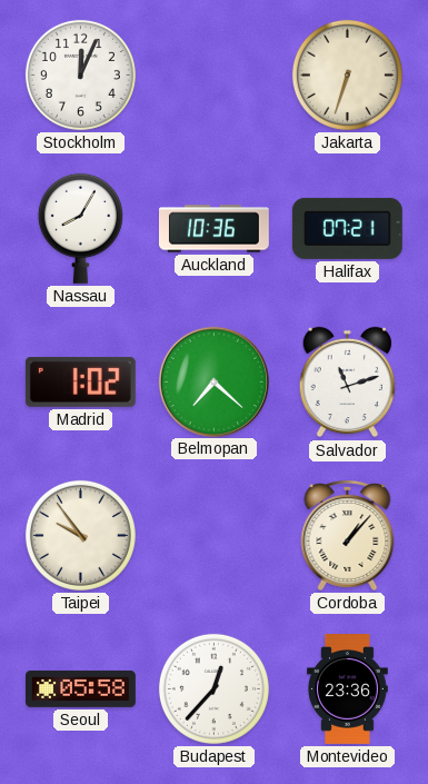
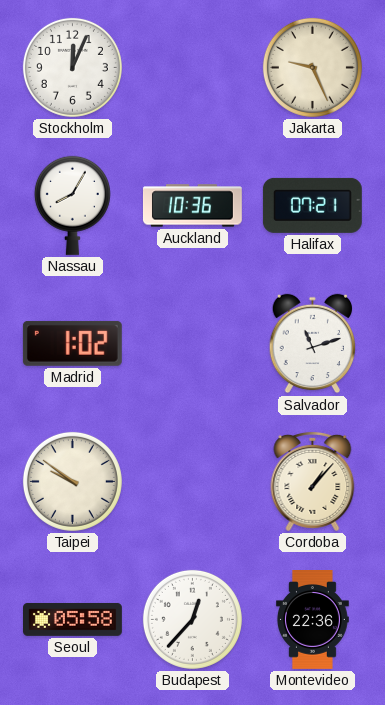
Jakarta: 6:33 -> 9:26 (312, 67)
Belmopan: 7:22 -> none (213, 381)
Taipei: 9:54 -> 9:51 (72, 481)
Montevideo: 23:36 -> 22:36 (312, 620)
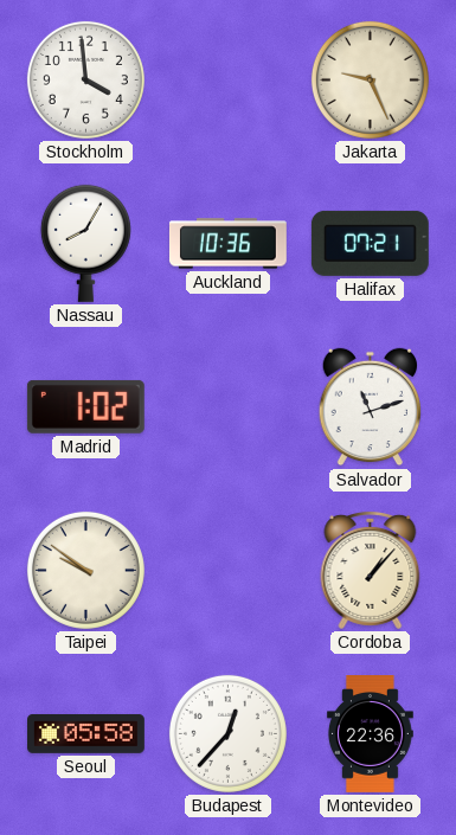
Stockholm: 12:04 -> 3:59 (85, 79)
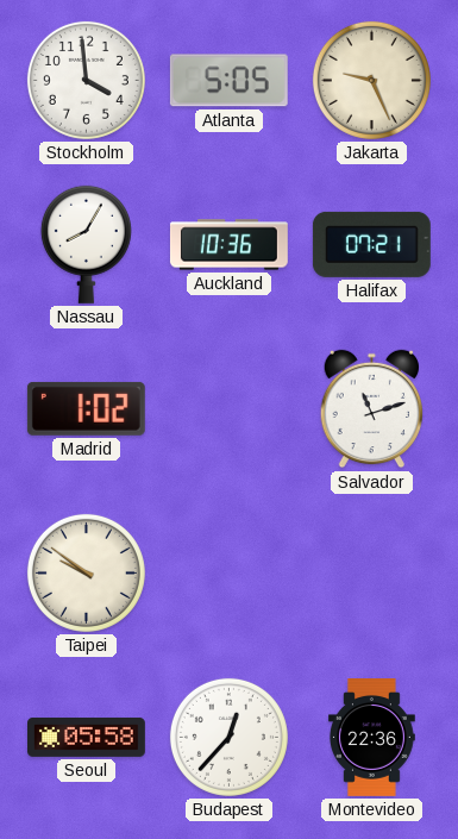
Atlanta: none -> 5:05 (228, 81)
Cordoba: 1:07 -> none (371, 570)
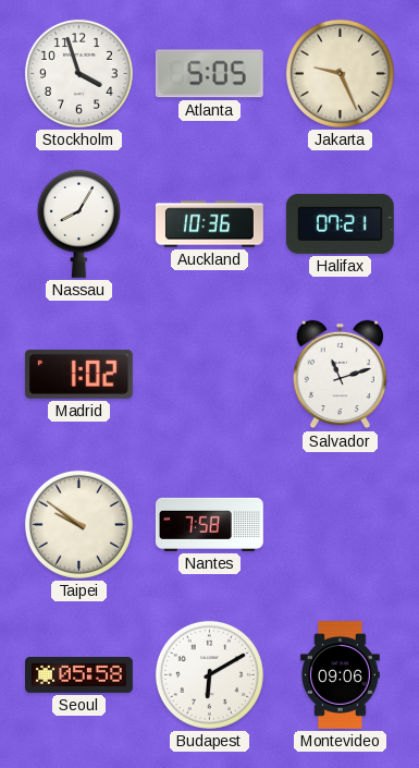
Stockholm: 3:59 -> 3:57 (78, 73)
Nantes: none -> 7:58 (209, 524)
Budapest: 12:37 -> 6:10 (209, 674)
Montevideo: 22:36 -> 09:06 (340, 675)
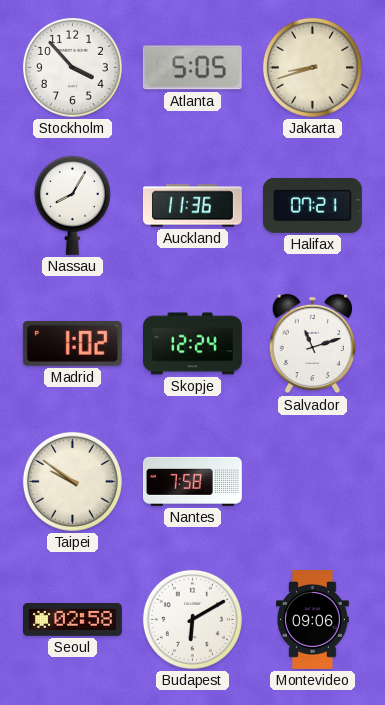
Stockholm: 3:57 -> 3:53 (72, 67)
Jakarta: 9:26 -> 8:42 (312, 67)
Auckland: 10:36 -> 11:36 (192, 206)
Skopje: none -> 12:24 (193, 344)
Seoul: 05:58 -> 02:58 (73, 619)
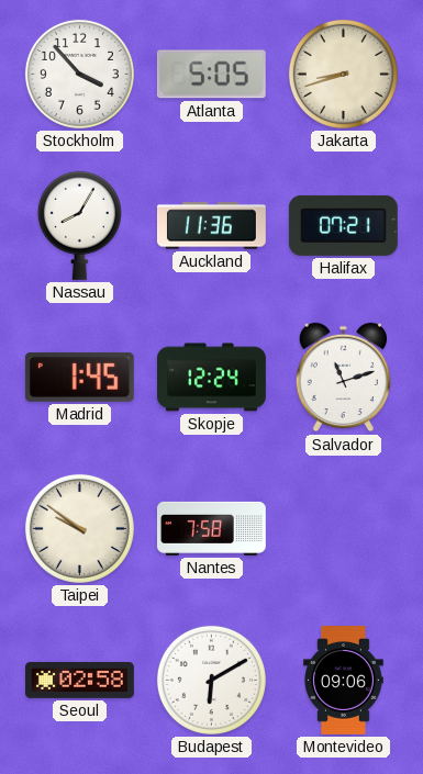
Madrid: 1:02 -> 1:45 (79, 377)
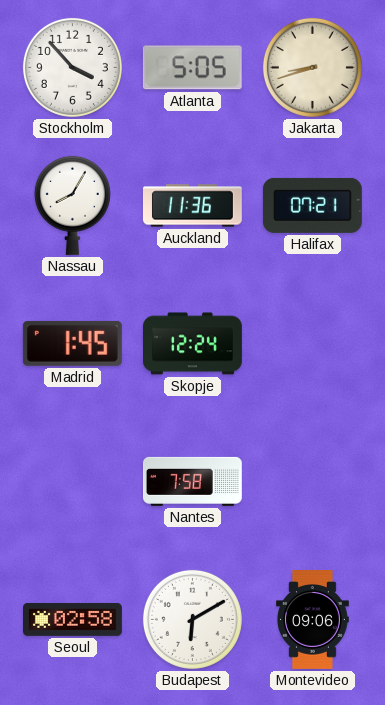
Salvador: 11:12 -> none (344, 378)
Taipei: 9:51 -> none (79, 528)
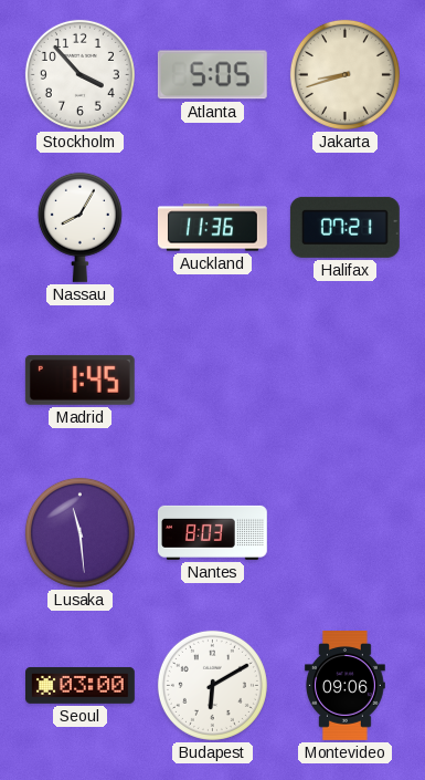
Skopje: 12:24 -> none (193, 344)
Lusaka: none -> 11:29 (79, 532)
Nantes: 7:58 -> 8:03 (212, 532)
Seoul: 02:58 -> 03:00 (81, 685)
